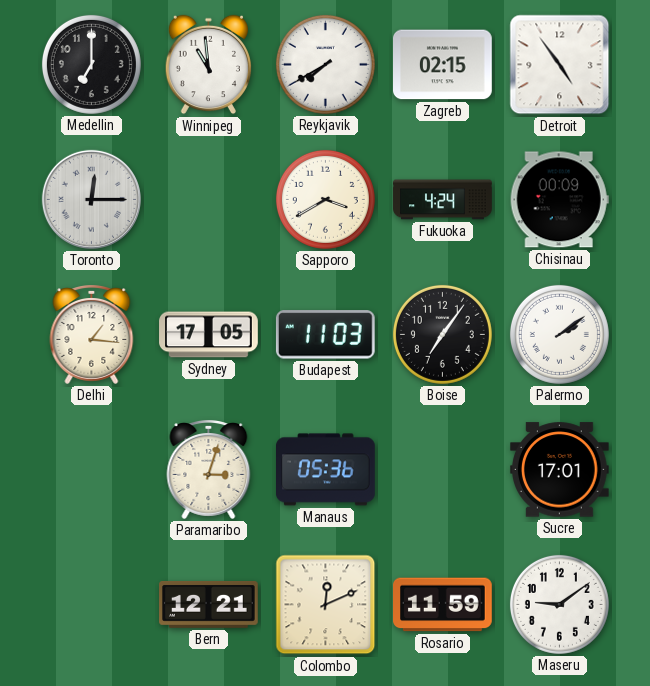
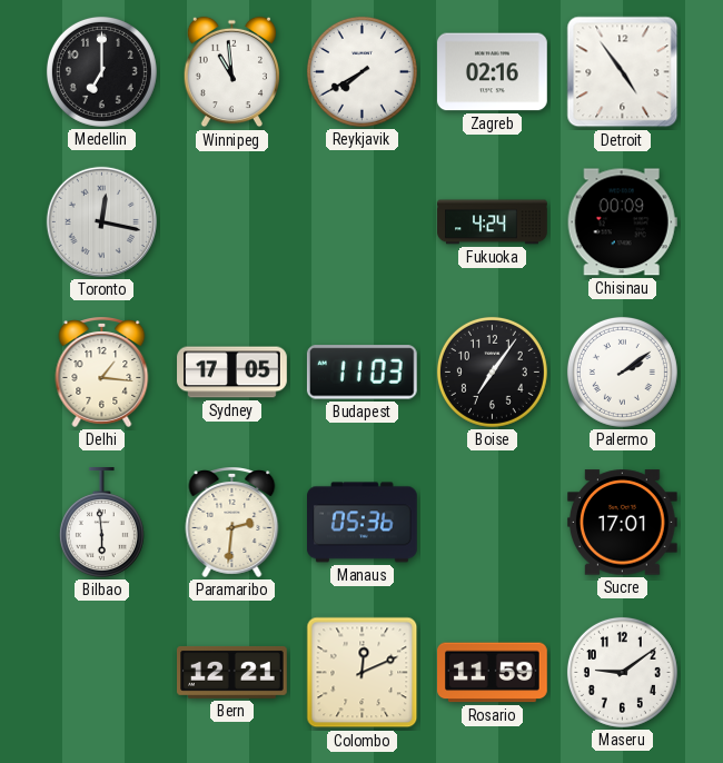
Zagreb: 02:15 -> 02:16 (493, 72)
Toronto: 12:15 -> 12:17 (101, 221)
Sapporo: 3:40 -> none (325, 199)
Bilbao: none -> 5:59 (101, 523)
Paramaribo: 3:03 -> 2:31 (232, 523)
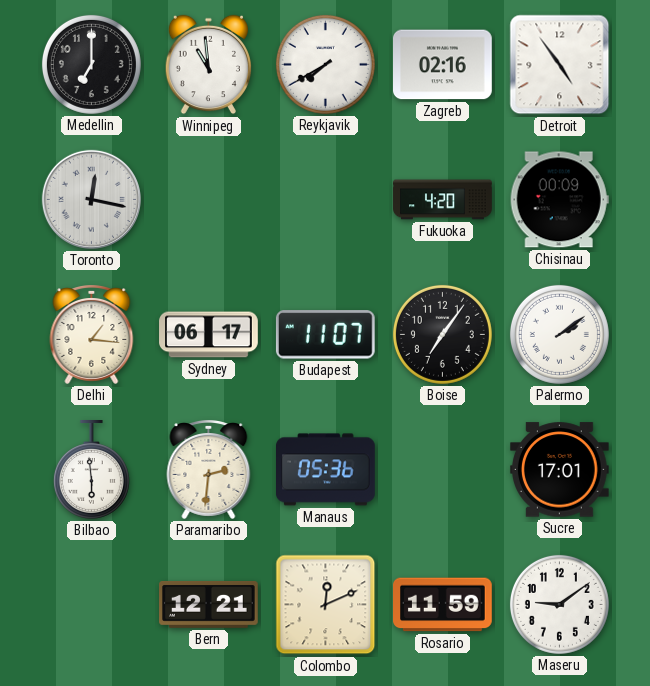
Fukuoka: 4:24 -> 4:20 (443, 200)
Sydney: 17:05 -> 06:17 (209, 335)
Budapest: 11:03 -> 11:07 (325, 335)
